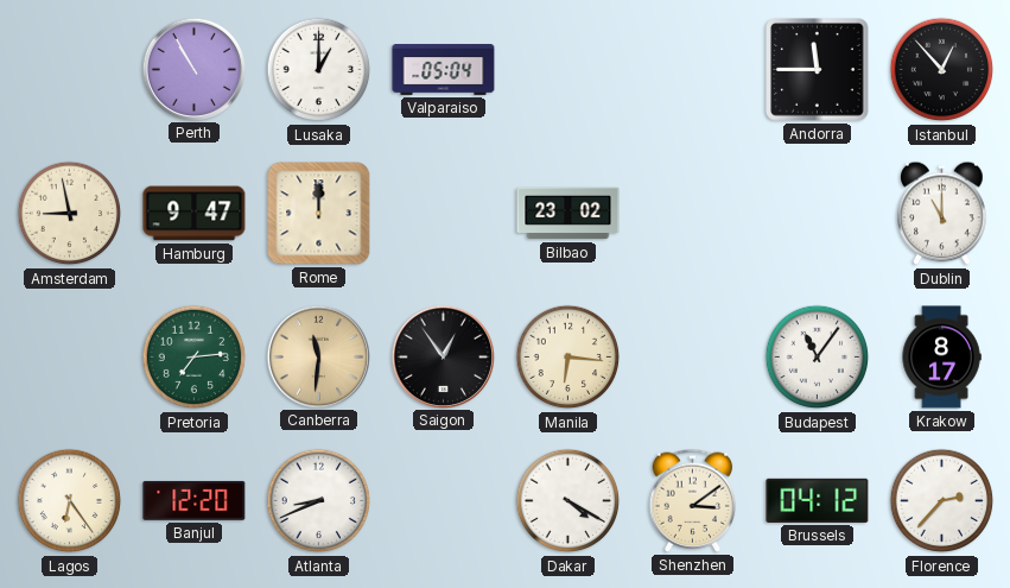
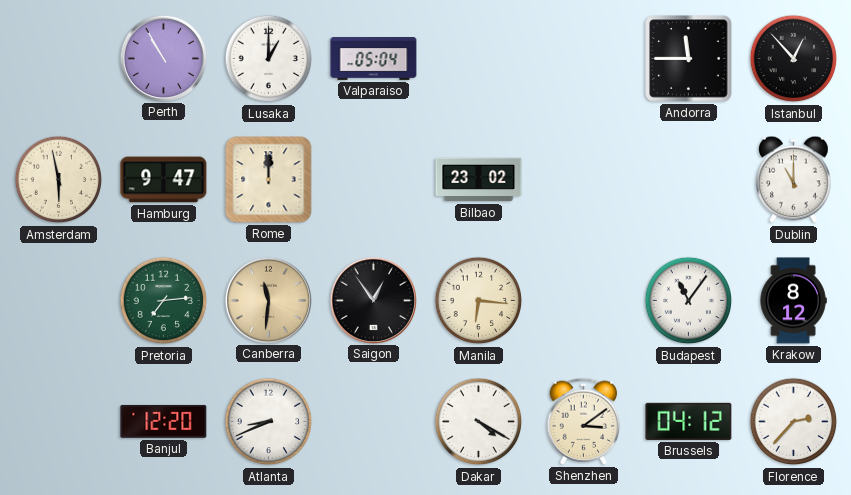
Amsterdam: 8:58 -> 5:58 (59, 180)
Krakow: 8:17 -> 8:12 (793, 301)
Lagos: 6:24 -> none (70, 501)
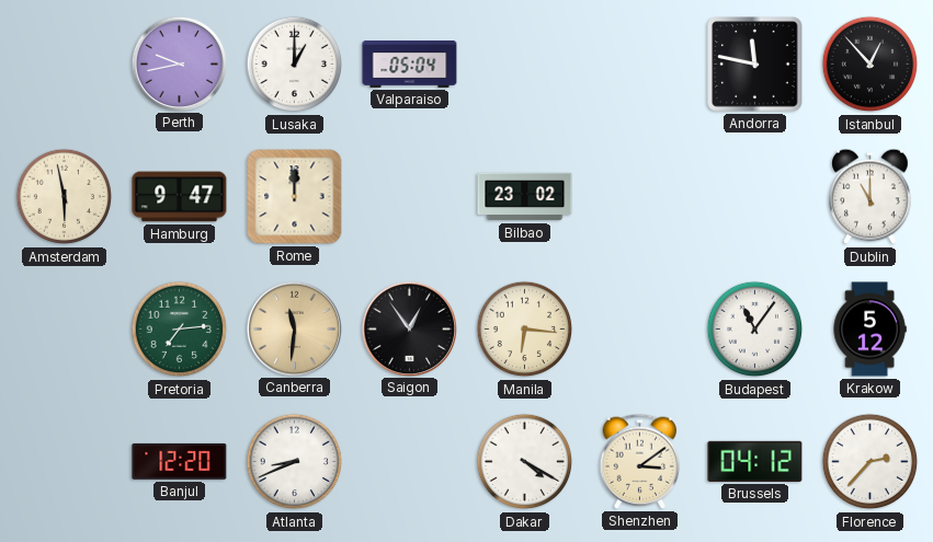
Perth: 10:55 -> 9:43 (179, 64)
Andorra: 11:45 -> 11:47 (755, 65)
Krakow: 8:12 -> 5:12 (869, 330)
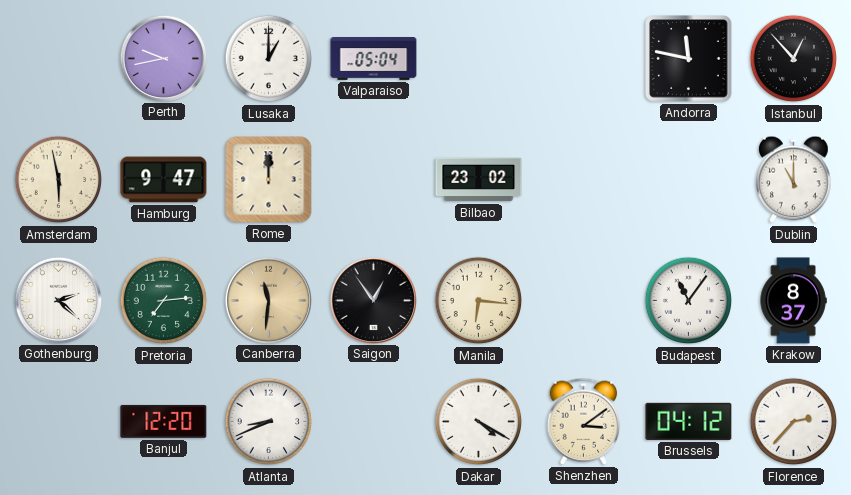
Gothenburg: none -> 2:22 (58, 300)
Krakow: 5:12 -> 8:37 (793, 301)
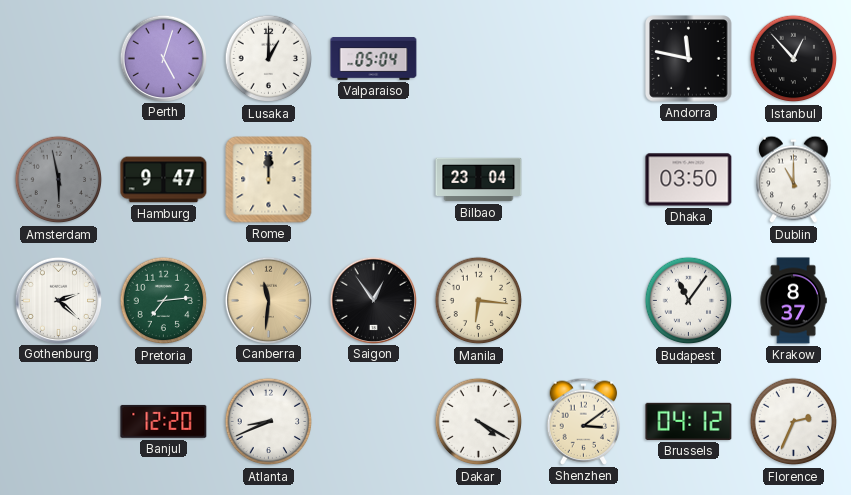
Perth: 9:43 -> 5:03 (163, 58)
Amsterdam dial: cream -> grey (59, 180)
Bilbao: 23:02 -> 23:04 (479, 180)
Dhaka: none -> 03:50 (689, 180)
Florence: 2:37 -> 2:34 (794, 422)
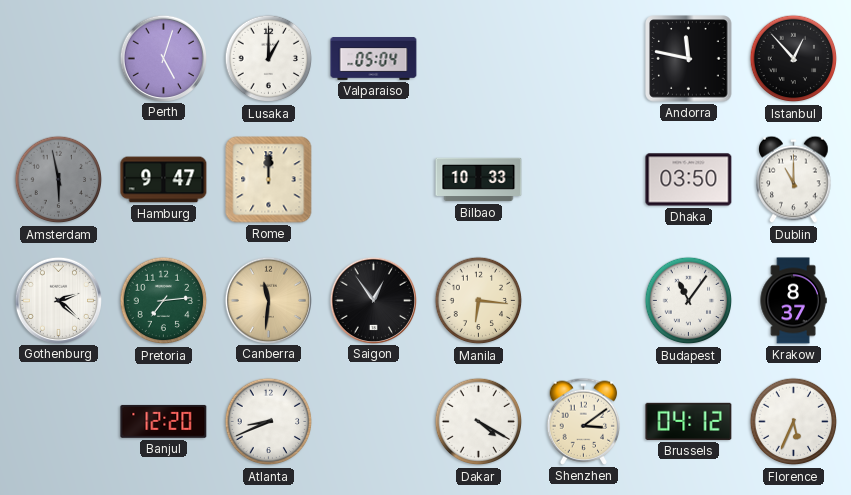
Bilbao: 23:04 -> 10:33 (479, 180)
Florence: 2:34 -> 5:34 (794, 422)
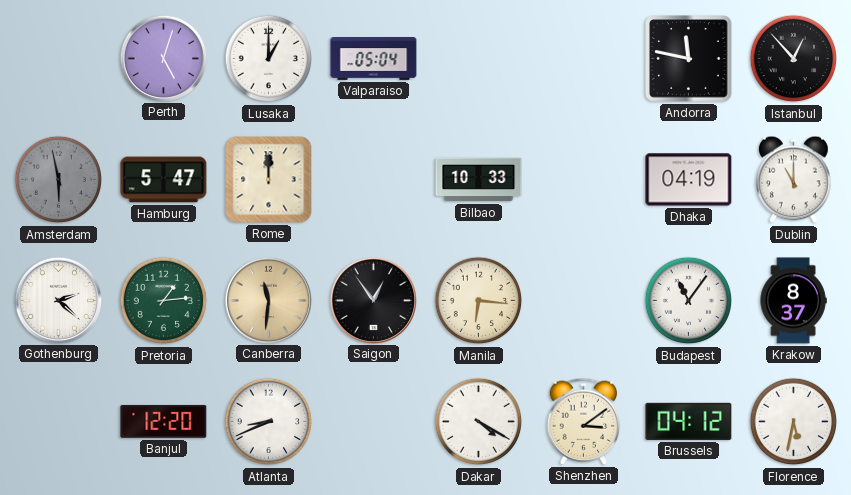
Hamburg: 9:47 -> 5:47 (164, 180)
Dhaka: 03:50 -> 04:19 (689, 180)
Pretoria: 7:14 -> 1:14 (164, 301)
Florence: 5:34 -> 5:32 (794, 422)
